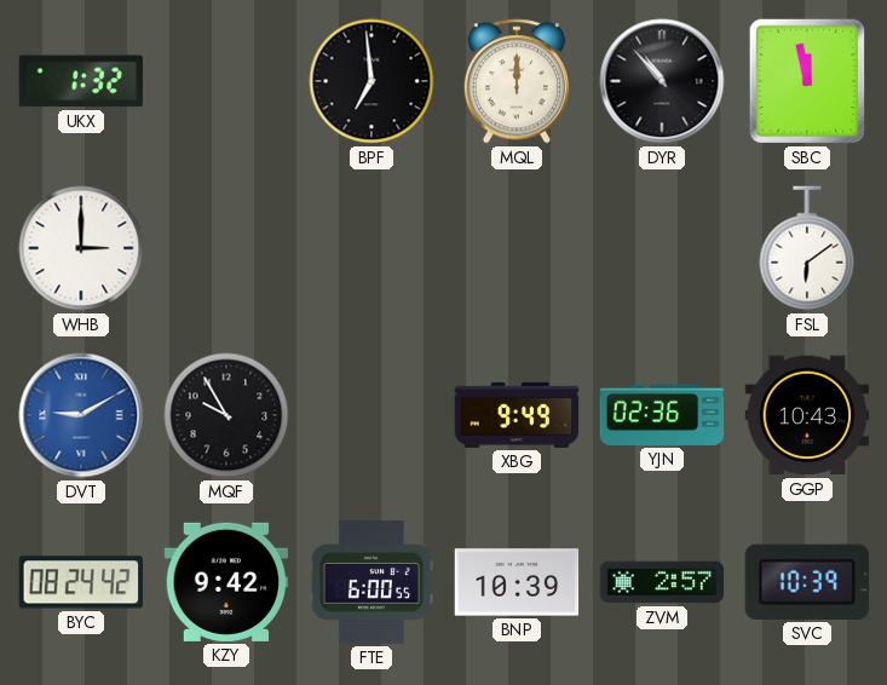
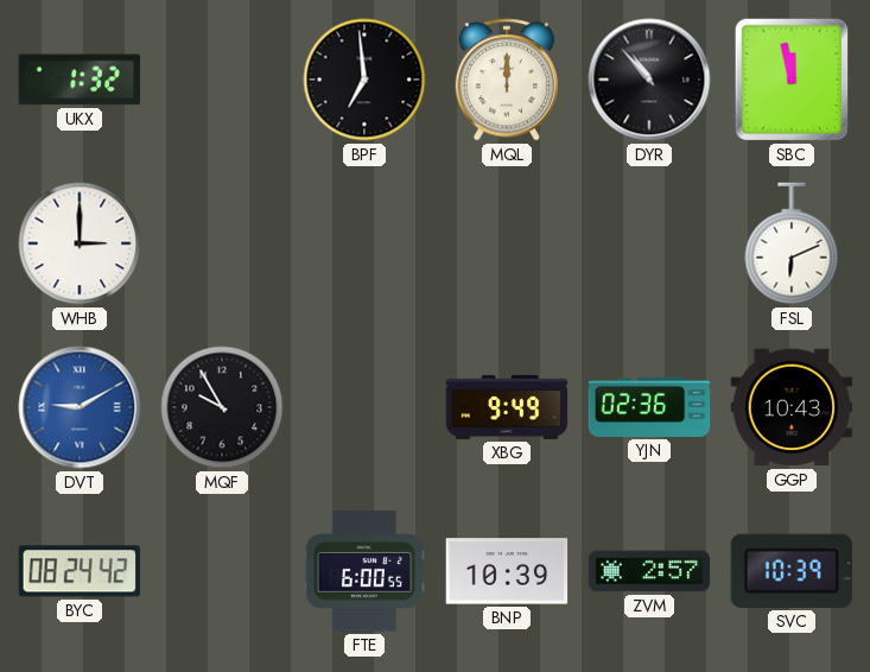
FSL: 6:09 -> 6:11 (792, 243)
KZY: 9:42 -> none (226, 582)
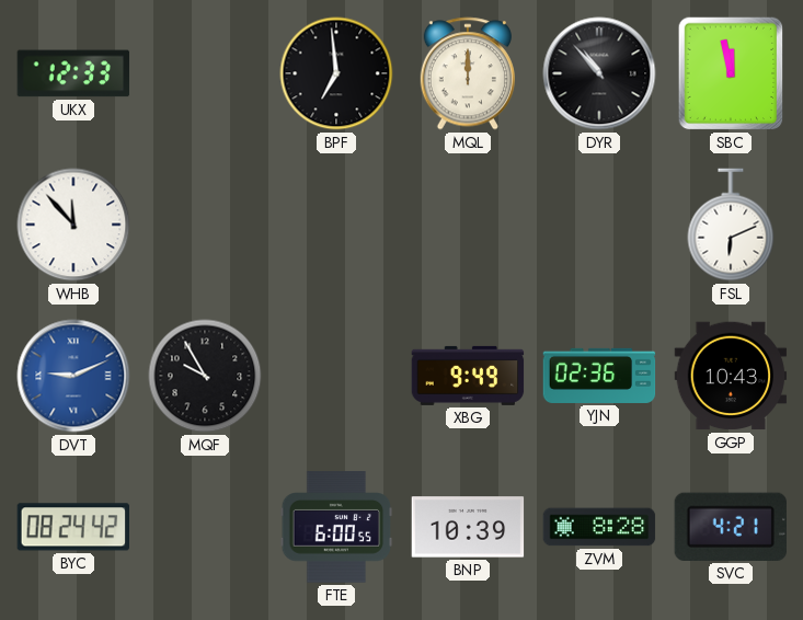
UKX: 1:32 -> 12:33 (73, 73)
WHB: 3:00 -> 11:53 (73, 225)
DVT: 9:10 -> 9:11 (73, 376)
ZVM: 2:57 -> 8:28 (599, 527)
SVC: 10:39 -> 4:21 (731, 527)
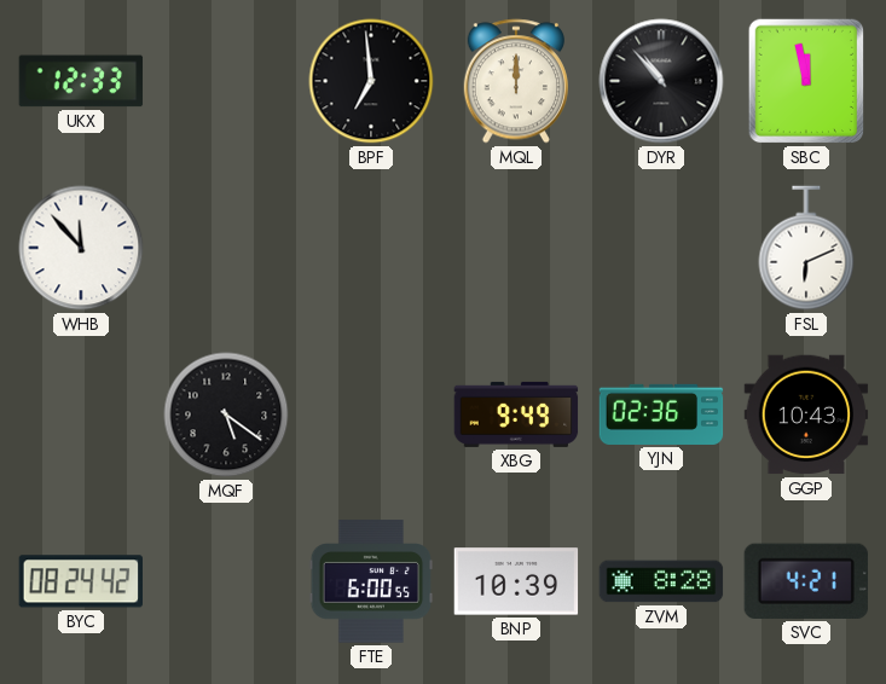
DVT: 9:11 -> none (73, 376)
MQF: 9:55 -> 5:21 (226, 415)
